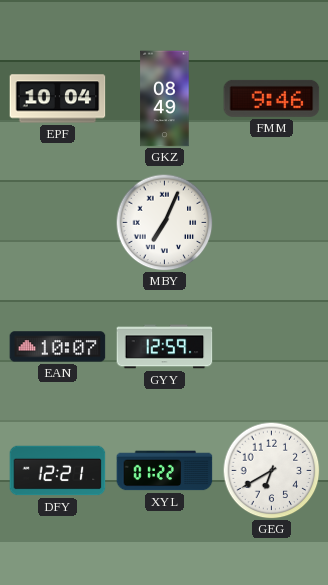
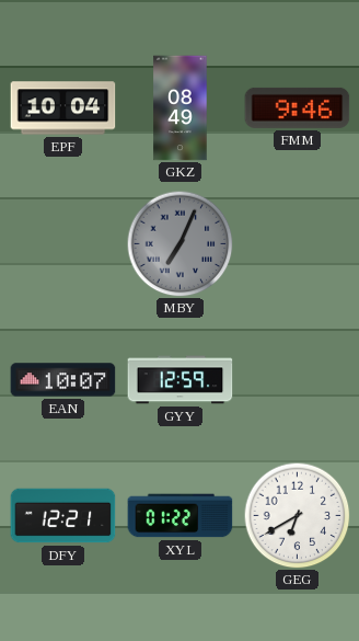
MBY dial: white -> grey (179, 243)
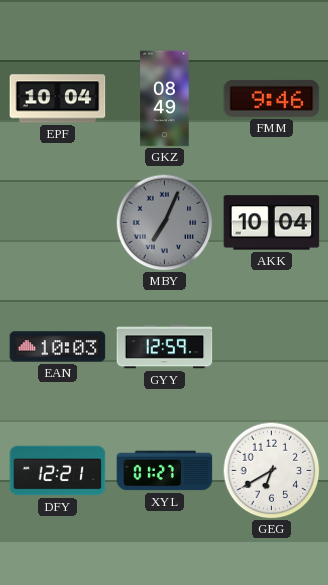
AKK: none -> 10:04 (272, 223)
EAN: 10:07 -> 10:03 (58, 347)
XYL: 01:22 -> 01:27 (165, 471)
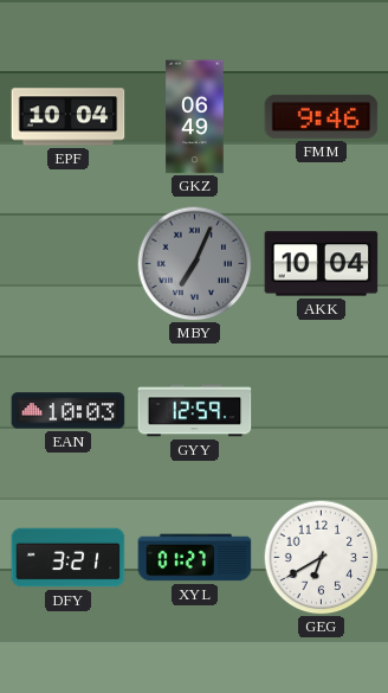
GKZ: 08:49 -> 06:49 (195, 117)
DFY: 12:21 -> 3:21 (69, 558)
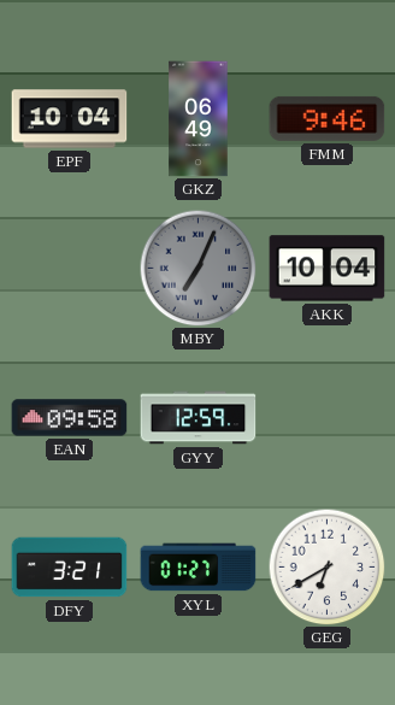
EAN: 10:03 -> 09:58 (70, 418)
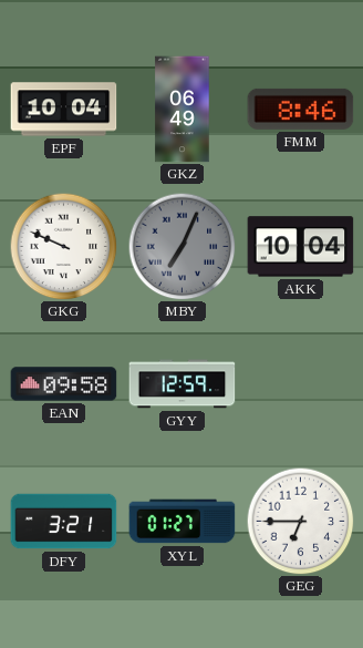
FMM: 9:46 -> 8:46 (301, 109)
GKG: none -> 9:49 (63, 246)
GEG: 6:40 -> 6:45 (300, 521)
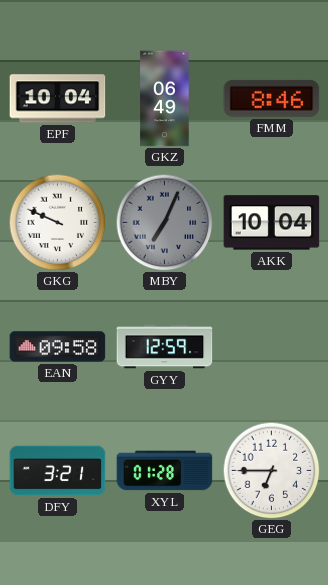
XYL: 01:27 -> 01:28 (165, 471)
